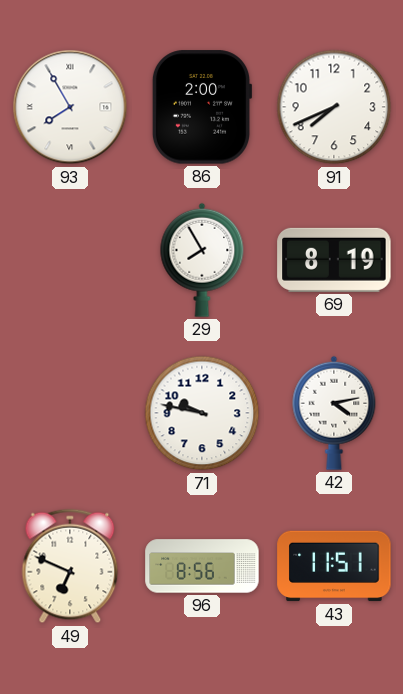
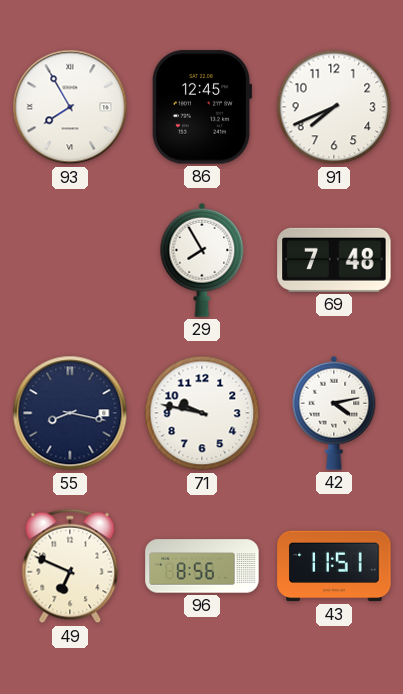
86: 2:00 -> 12:45 (202, 107)
69: 8:19 -> 7:48 (334, 260)
55: none -> 8:17 (70, 413)
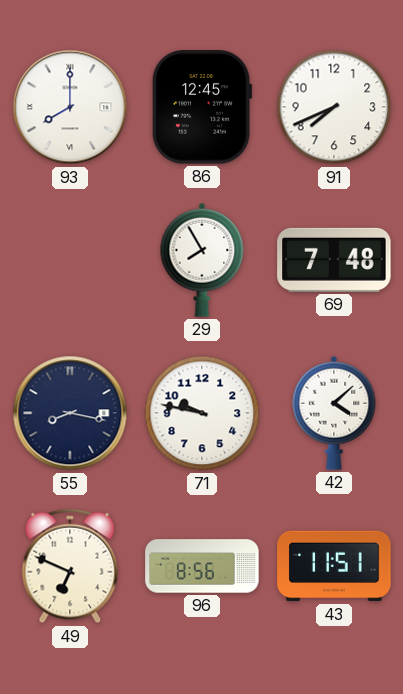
93: 7:55 -> 8:00 (70, 107)
42: 4:13 -> 4:08 (334, 413)
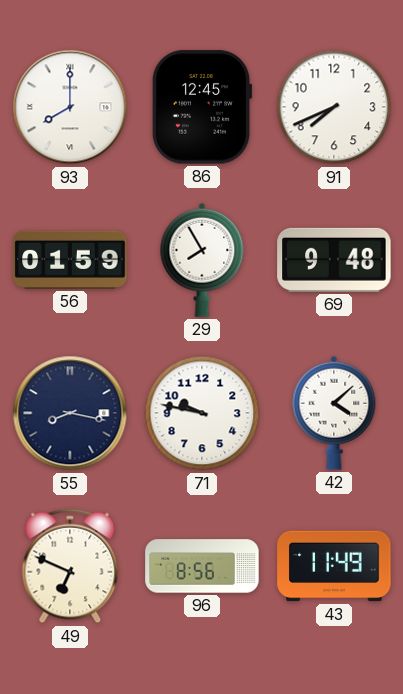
56: none -> 01:59 (70, 260)
69: 7:48 -> 9:48 (334, 260)
43: 11:51 -> 11:49 (334, 566)
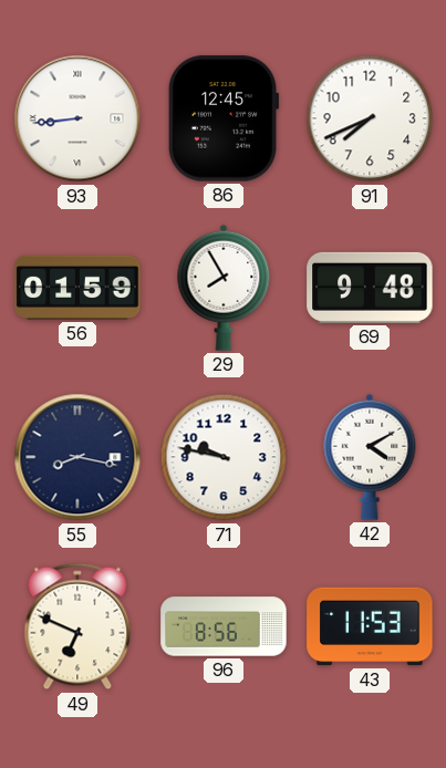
93: 8:00 -> 8:44 (77, 118)
42: 4:08 -> 4:10 (370, 457)
43: 11:49 -> 11:53 (370, 626)
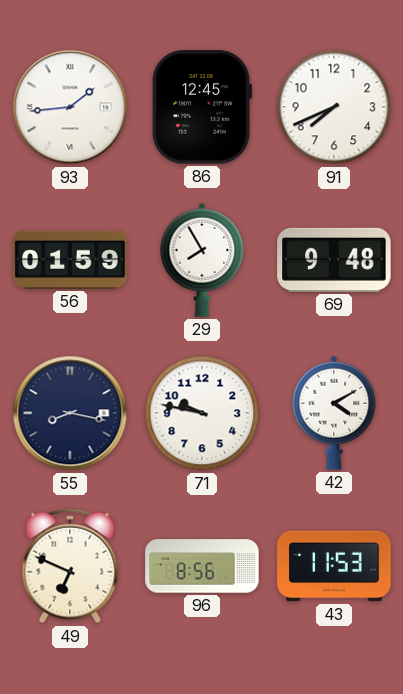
93: 8:44 -> 1:44 (70, 107)
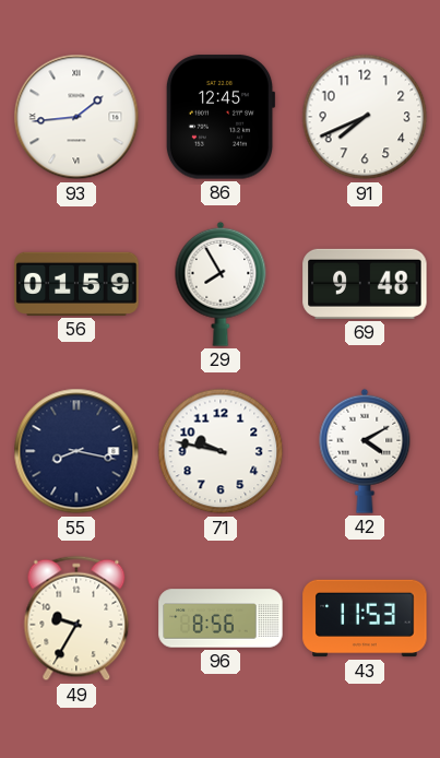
49: 6:49 -> 9:35 (76, 618)
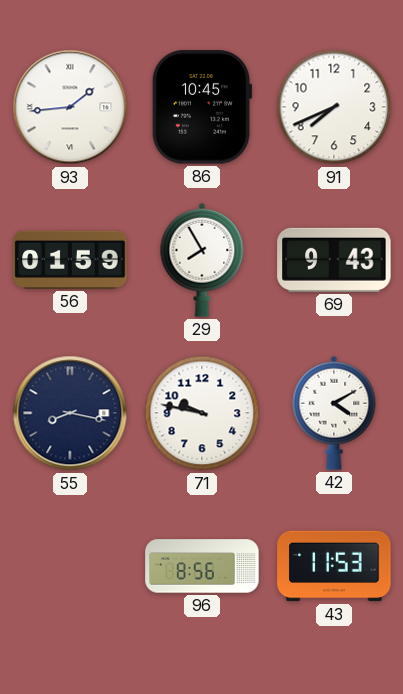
86: 12:45 -> 10:45 (202, 107)
69: 9:48 -> 9:43 (334, 260)
49: 9:35 -> none (76, 618)
